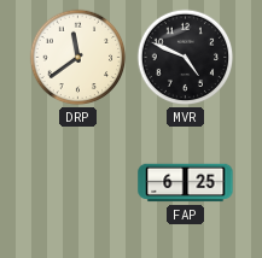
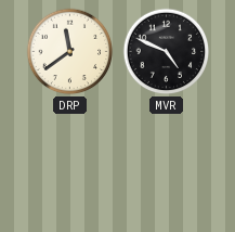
FAP: 6:25 -> none (186, 183)
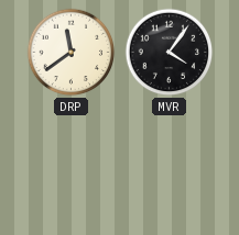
MVR: 4:49 -> 4:06 (170, 53)
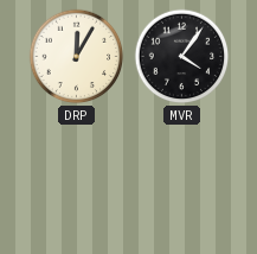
DRP: 11:39 -> 12:05 (77, 57)
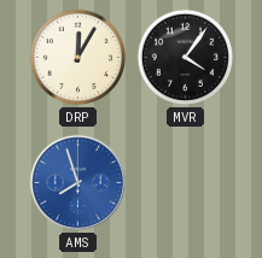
AMS: none -> 7:57 (77, 182)
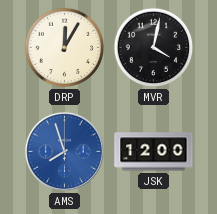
MVR: 4:06 -> 4:02 (154, 48)
JSK: none -> 12:00 (154, 152)
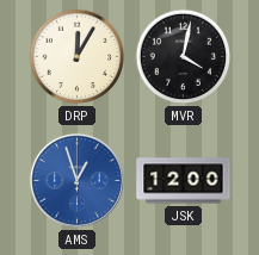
AMS: 7:57 -> 12:57 (76, 180)
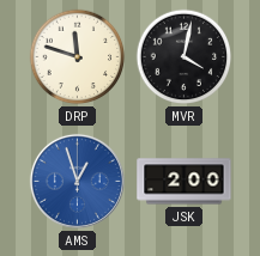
DRP: 12:05 -> 11:48 (78, 57)
JSK: 12:00 -> 2:00 (185, 182)
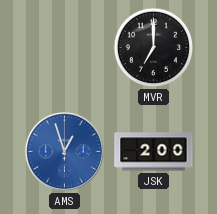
DRP: 11:48 -> none (78, 57)
MVR: 4:02 -> 7:00 (154, 48)
